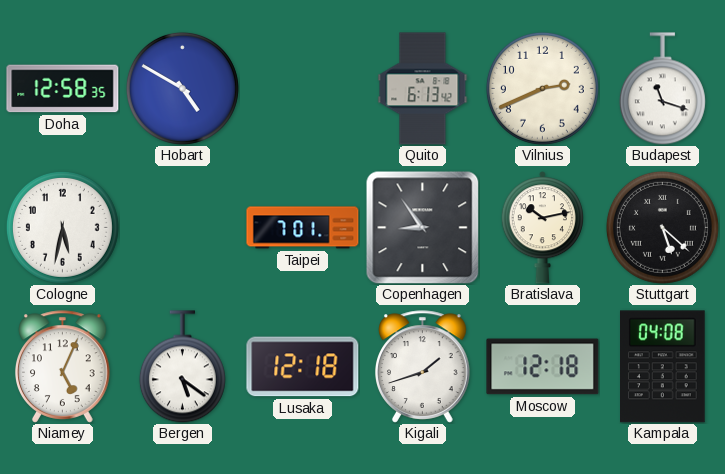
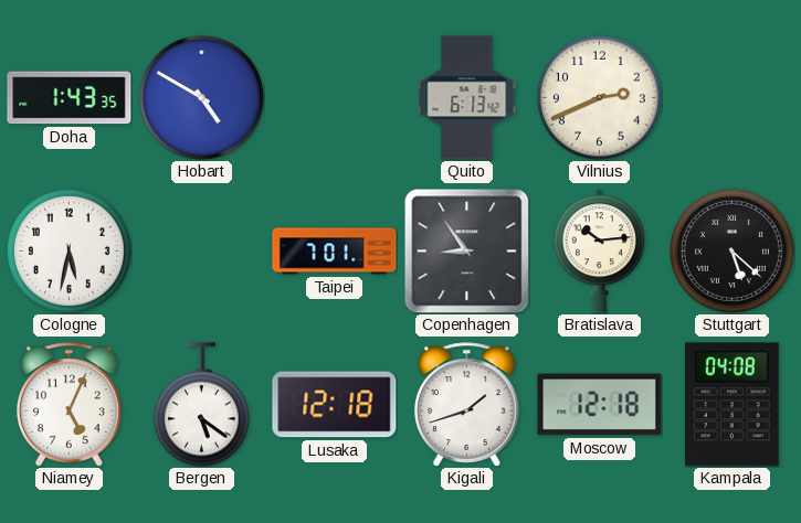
Doha: 12:58 -> 1:43 (70, 98)
Budapest: 11:18 -> none (662, 89)
Bratislava: 10:13 -> 10:14 (599, 252)
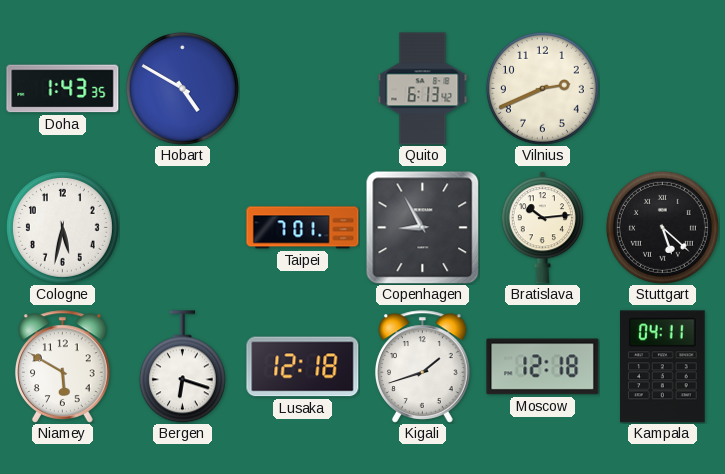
Copenhagen: 8:54 -> 8:55 (422, 227)
Niamey: 5:04 -> 5:50 (63, 367)
Bergen: 5:21 -> 6:18 (182, 367)
Kampala: 04:08 -> 04:11 (663, 367)
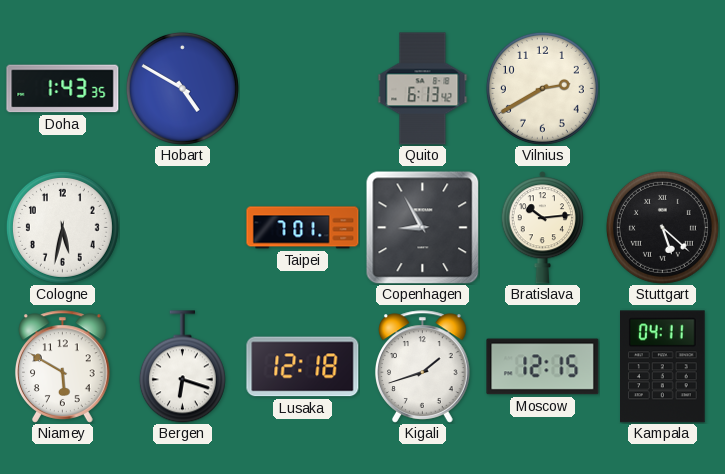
Vilnius: 2:41 -> 2:40 (542, 88)
Moscow: 12:18 -> 12:15 (543, 367)
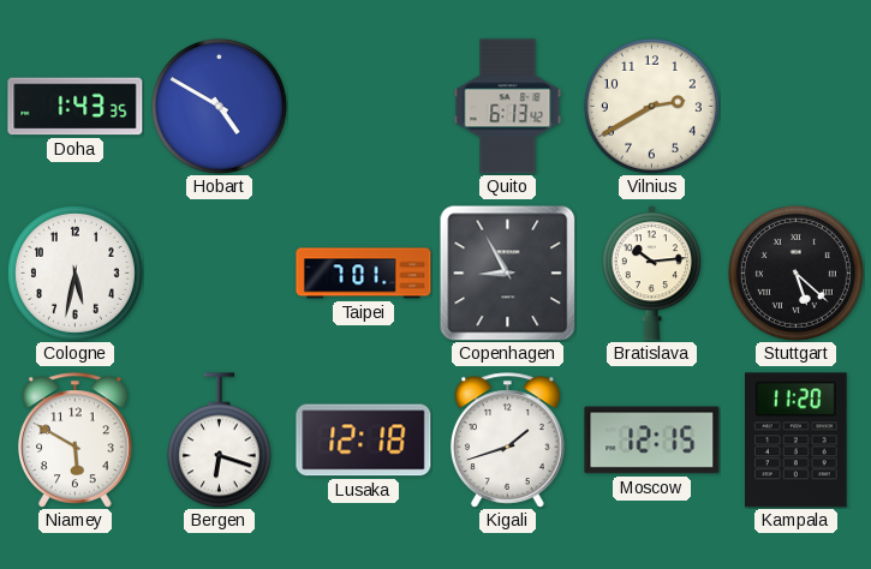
Kampala: 04:11 -> 11:20 (797, 441)
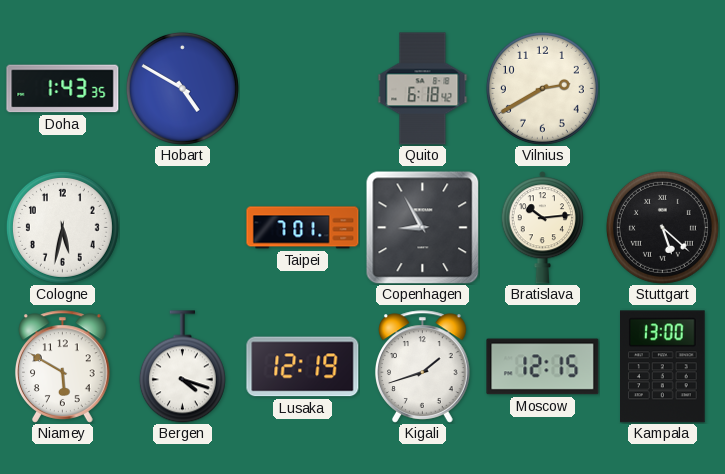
Quito: 6:13 -> 6:18 (423, 89)
Bergen: 6:18 -> 4:18 (182, 367)
Lusaka: 12:18 -> 12:19 (303, 367)
Kampala: 11:20 -> 13:00 (663, 367)
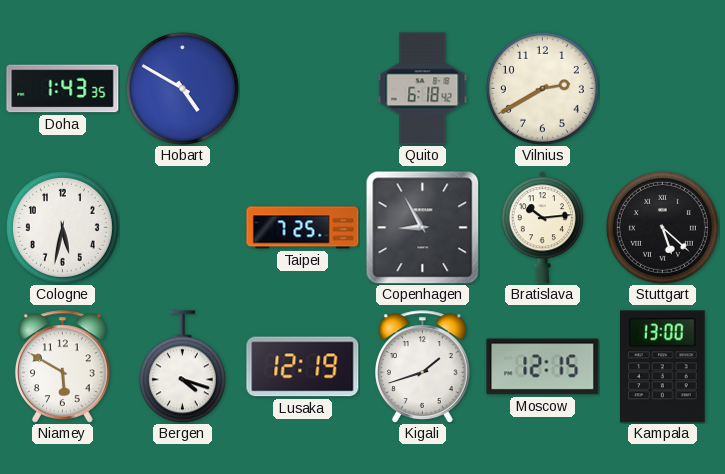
Taipei: 7:01 -> 7:25 (303, 228)
